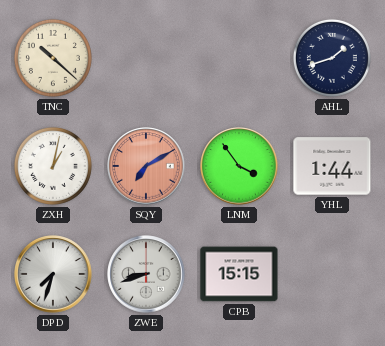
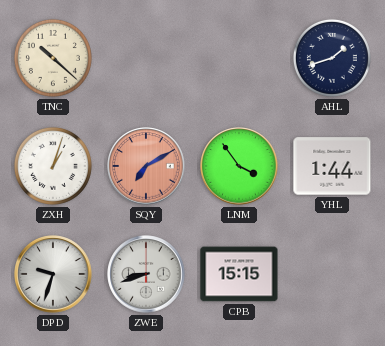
ZXH: 1:02 -> 1:03 (53, 166)
DPD: 7:33 -> 9:33 (53, 274)
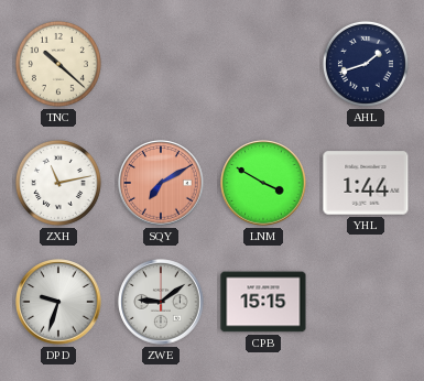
ZXH: 1:03 -> 11:13 (58, 183)
LNM: 3:54 -> 3:50 (263, 183)
ZWE: 8:42 -> 9:09 (161, 302)
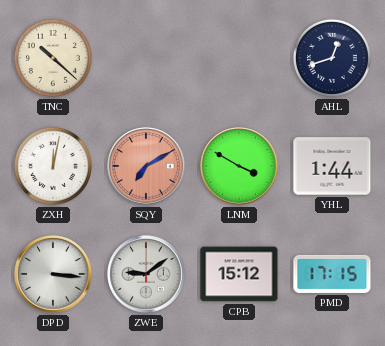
AHL: 1:42 -> 12:42 (332, 58)
ZXH: 11:13 -> 12:02 (53, 166)
DPD: 9:33 -> 3:16 (53, 274)
CPB: 15:15 -> 15:12 (239, 274)
PMD: none -> 17:15 (332, 274)
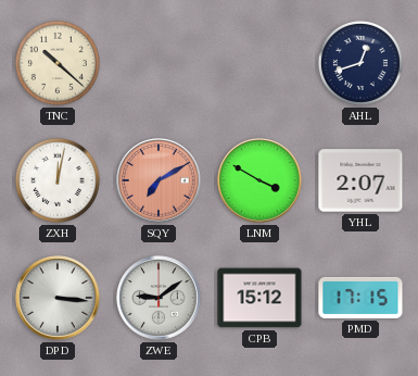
YHL: 1:44 -> 2:07 (360, 180)
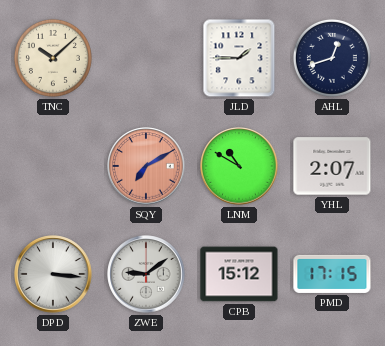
TNC: 10:22 -> 10:08 (53, 58)
JLD: none -> 1:45 (239, 58)
ZXH: 12:02 -> none (58, 180)
LNM: 3:50 -> 10:50 (239, 166)
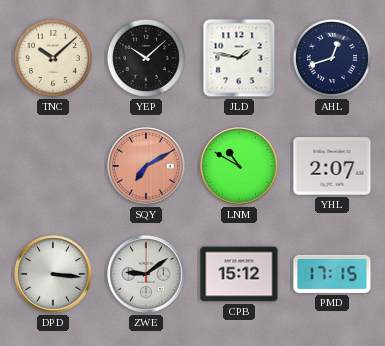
YEP: none -> 10:08 (146, 58)
JLD: 1:45 -> 1:47 (239, 58)
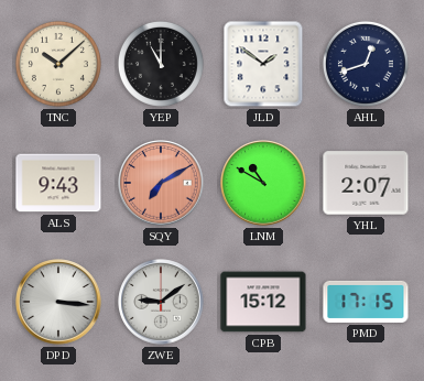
YEP: 10:08 -> 11:00 (161, 64)
JLD: 1:47 -> 1:51 (263, 64)
ALS: none -> 9:43 (58, 183)
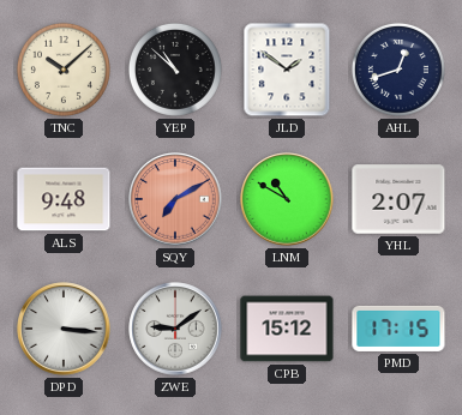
YEP: 11:00 -> 10:52 (175, 70)
ALS: 9:43 -> 9:48 (64, 199)
